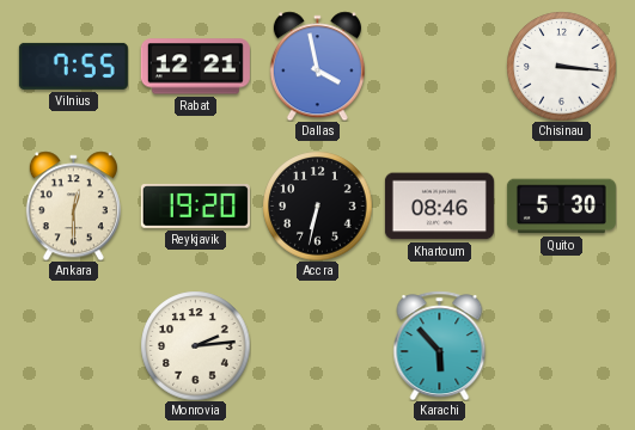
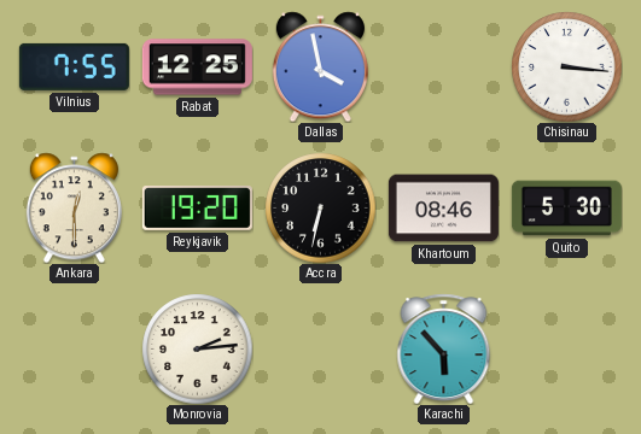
Rabat: 12:21 -> 12:25 (197, 68)
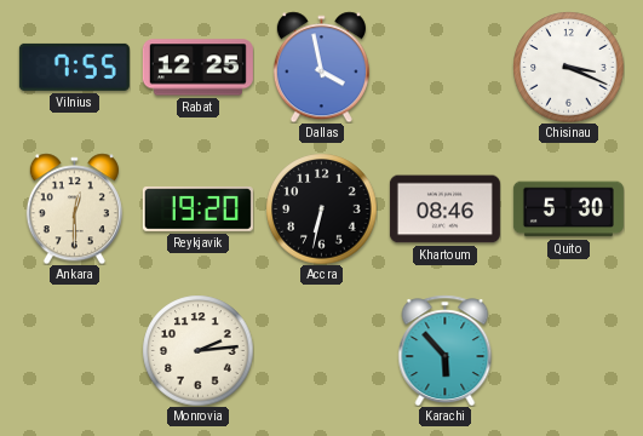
Chisinau: 3:16 -> 3:19 (568, 67)
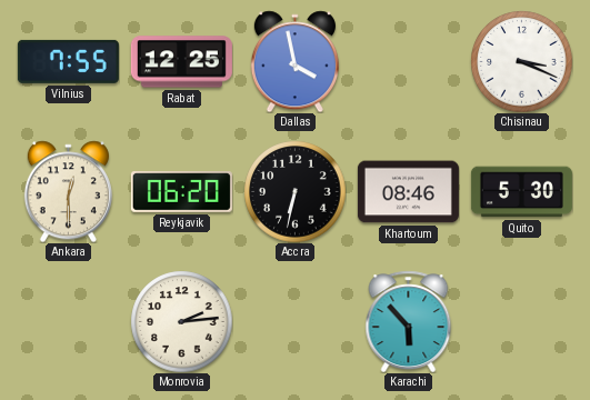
Reykjavik: 19:20 -> 06:20 (181, 192)
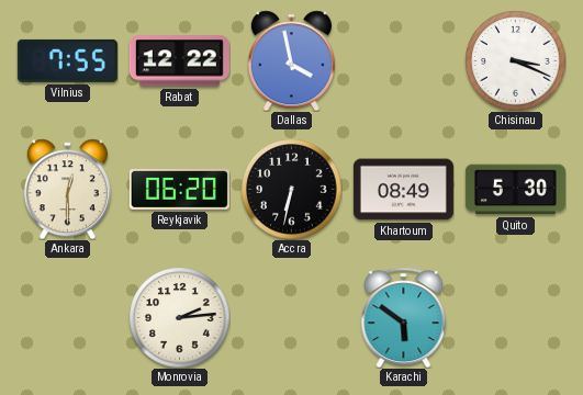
Rabat: 12:25 -> 12:22 (179, 61)
Khartoum: 08:46 -> 08:49 (403, 190)
Karachi: 5:53 -> 5:51 (404, 317)
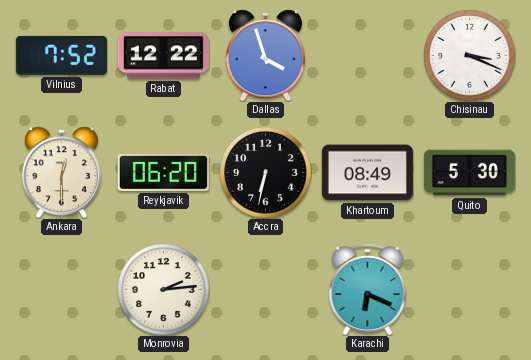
Vilnius: 7:55 -> 7:52 (61, 55)
Dallas: 3:58 -> 3:57 (265, 55)
Karachi: 5:51 -> 6:19 (368, 289)
